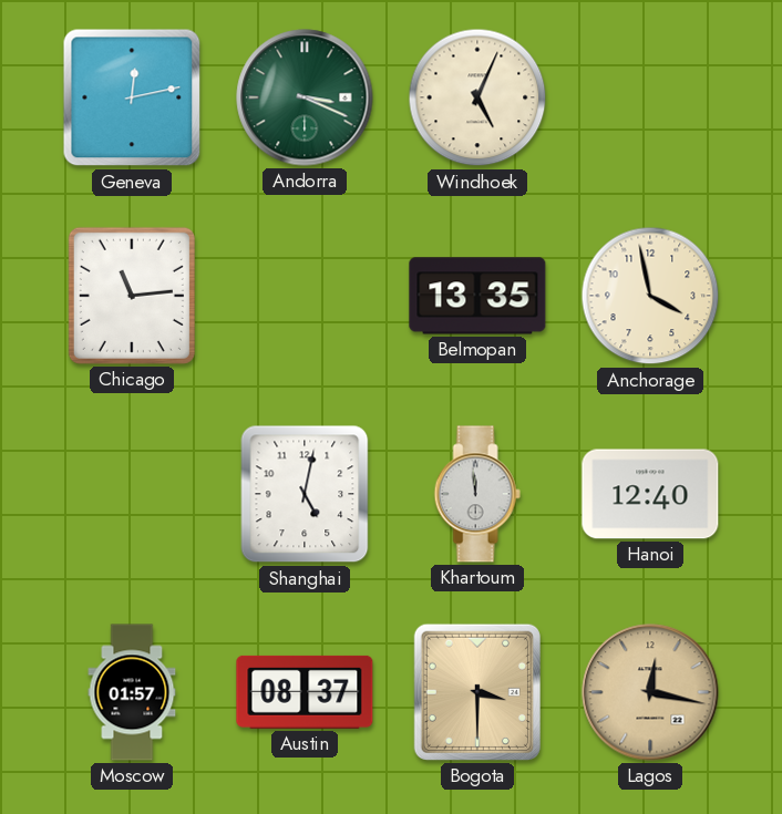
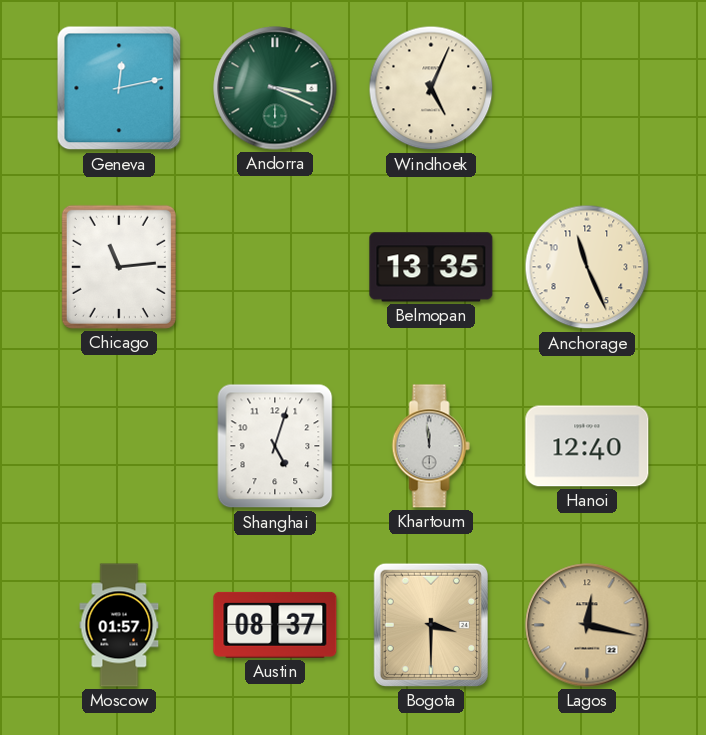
Anchorage: 3:58 -> 11:26 (587, 267)
Shanghai: 5:02 -> 5:03 (275, 446)
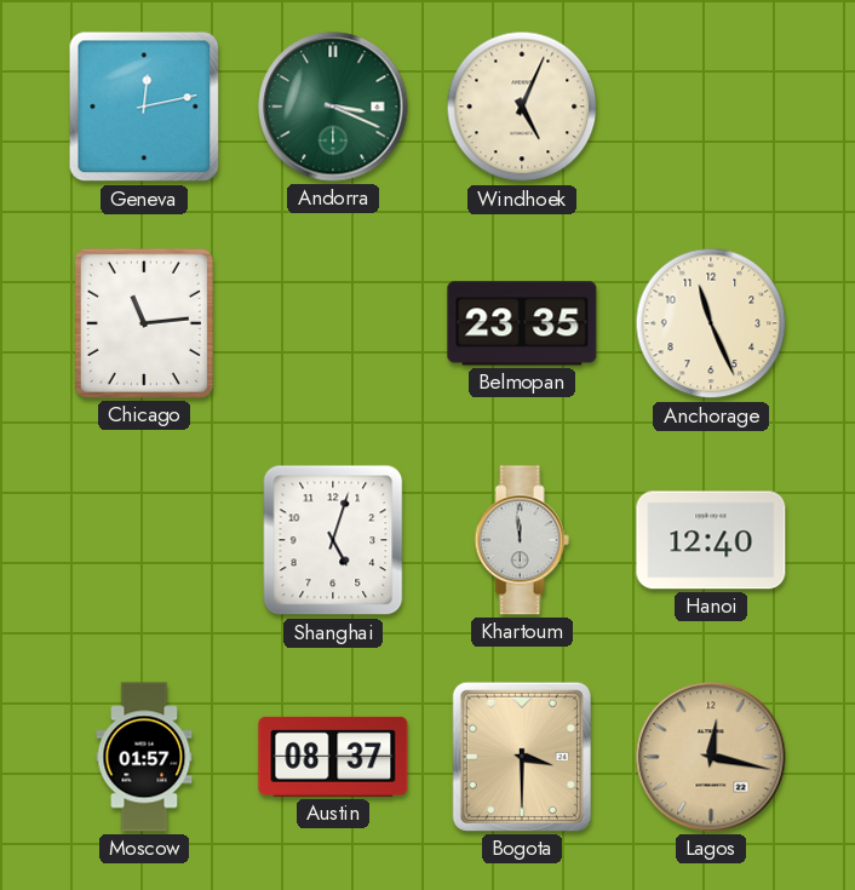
Belmopan: 13:35 -> 23:35 (522, 323)
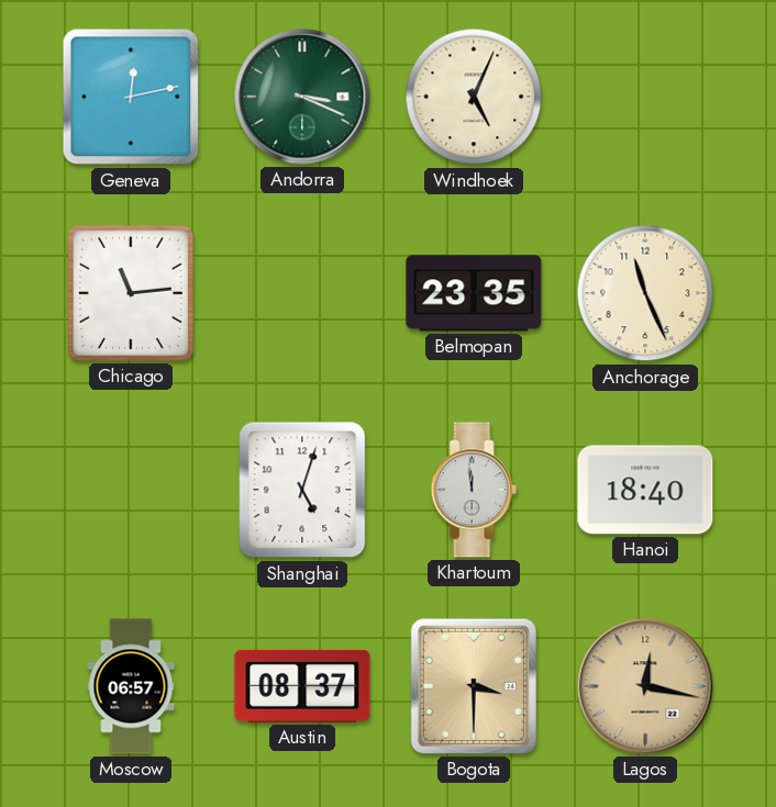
Hanoi: 12:40 -> 18:40 (645, 490)
Moscow: 01:57 -> 06:57 (131, 686)
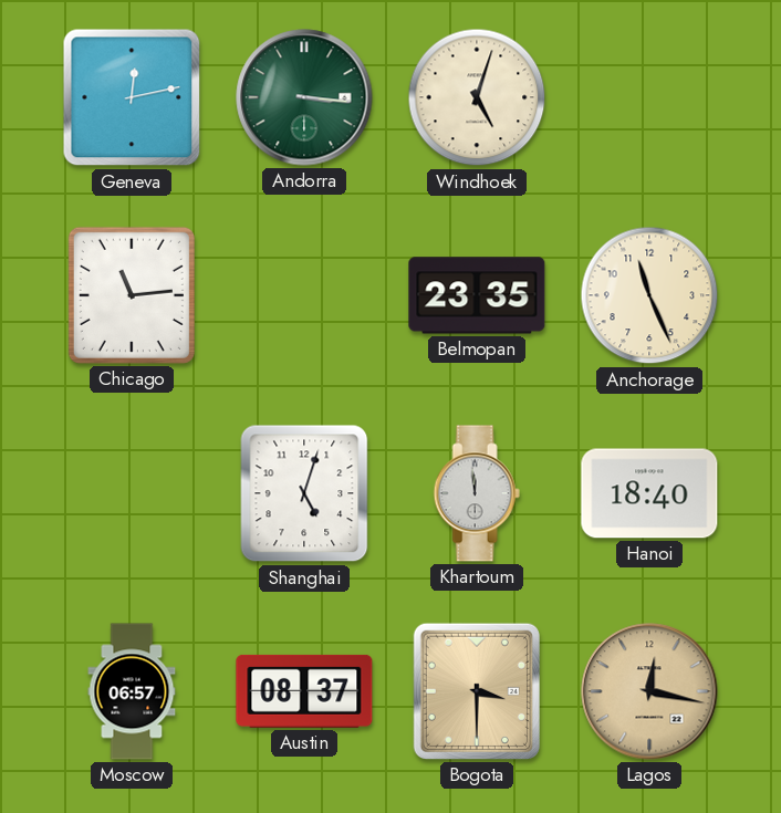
Andorra: 3:19 -> 3:16 (304, 97)
Windhoek: 5:04 -> 5:03 (477, 97)
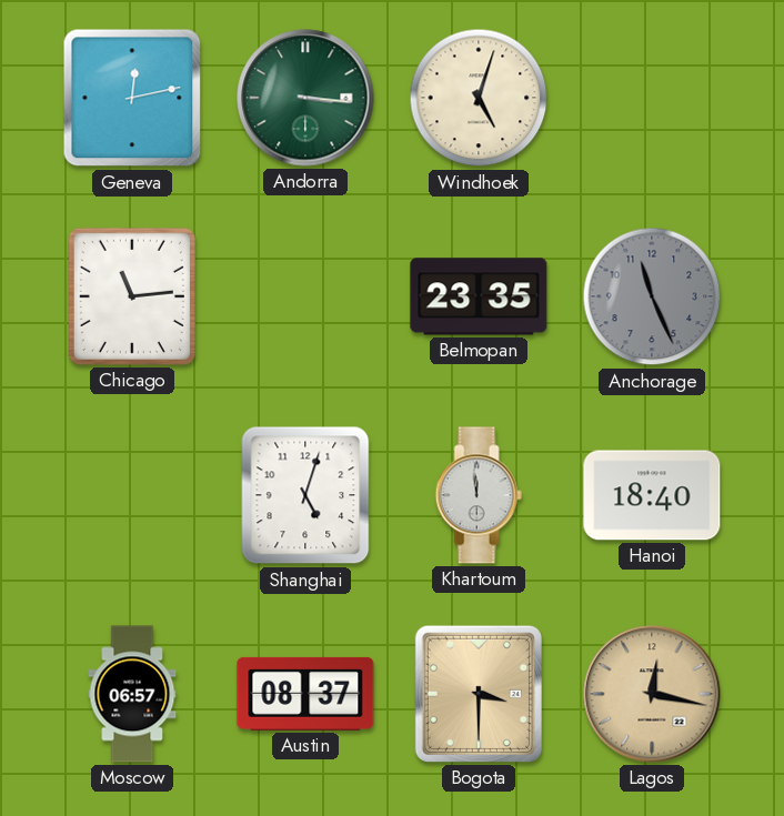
Anchorage dial: cream -> grey (652, 296)
